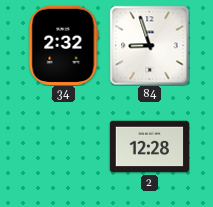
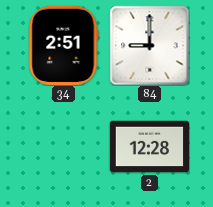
34: 2:32 -> 2:51 (64, 45)
84: 8:57 -> 9:00 (149, 45)
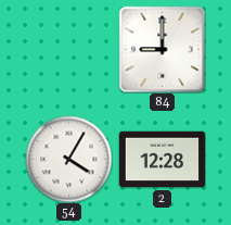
34: 2:51 -> none (64, 45)
54: none -> 4:05 (68, 159)
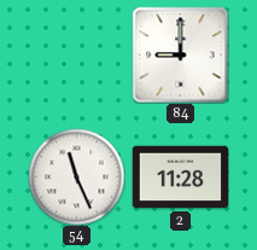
54: 4:05 -> 11:26 (76, 176)
2: 12:28 -> 11:28 (180, 178)
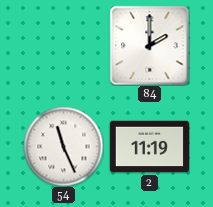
84: 9:00 -> 2:00 (149, 45)
2: 11:28 -> 11:19 (149, 147)
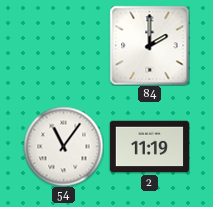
54: 11:26 -> 11:06 (63, 146)
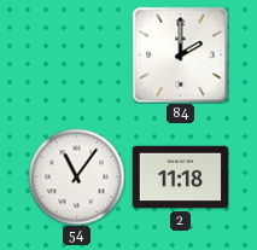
2: 11:19 -> 11:18 (180, 178)
